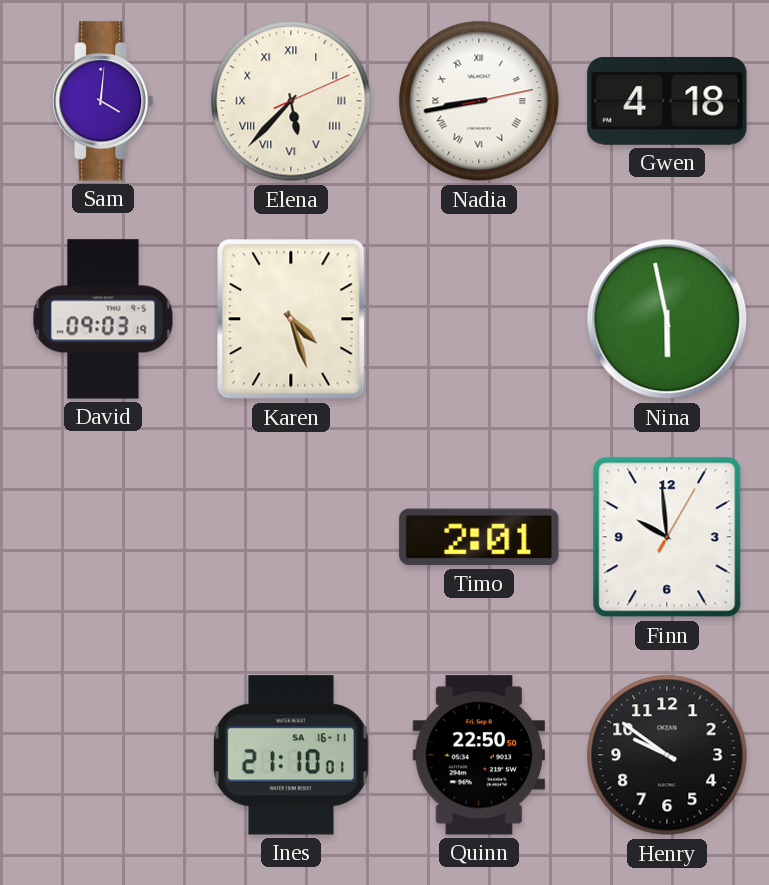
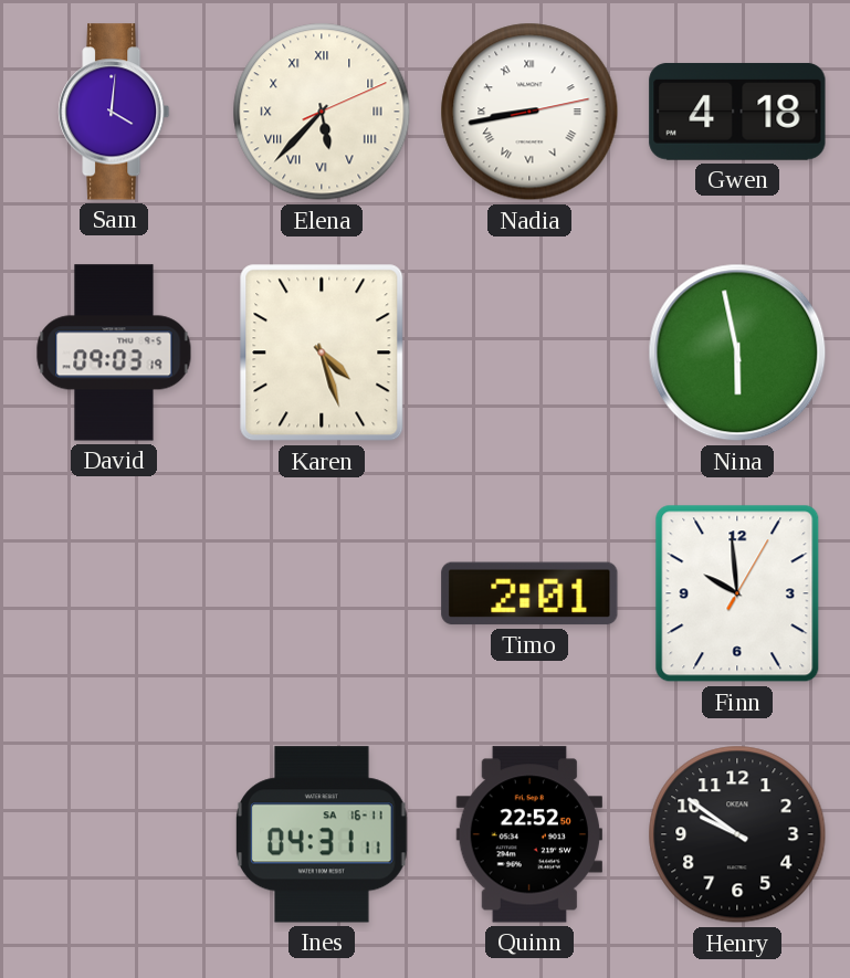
Ines: 21:10 -> 04:31 (322, 834)
Quinn: 22:50 -> 22:52 (528, 834)
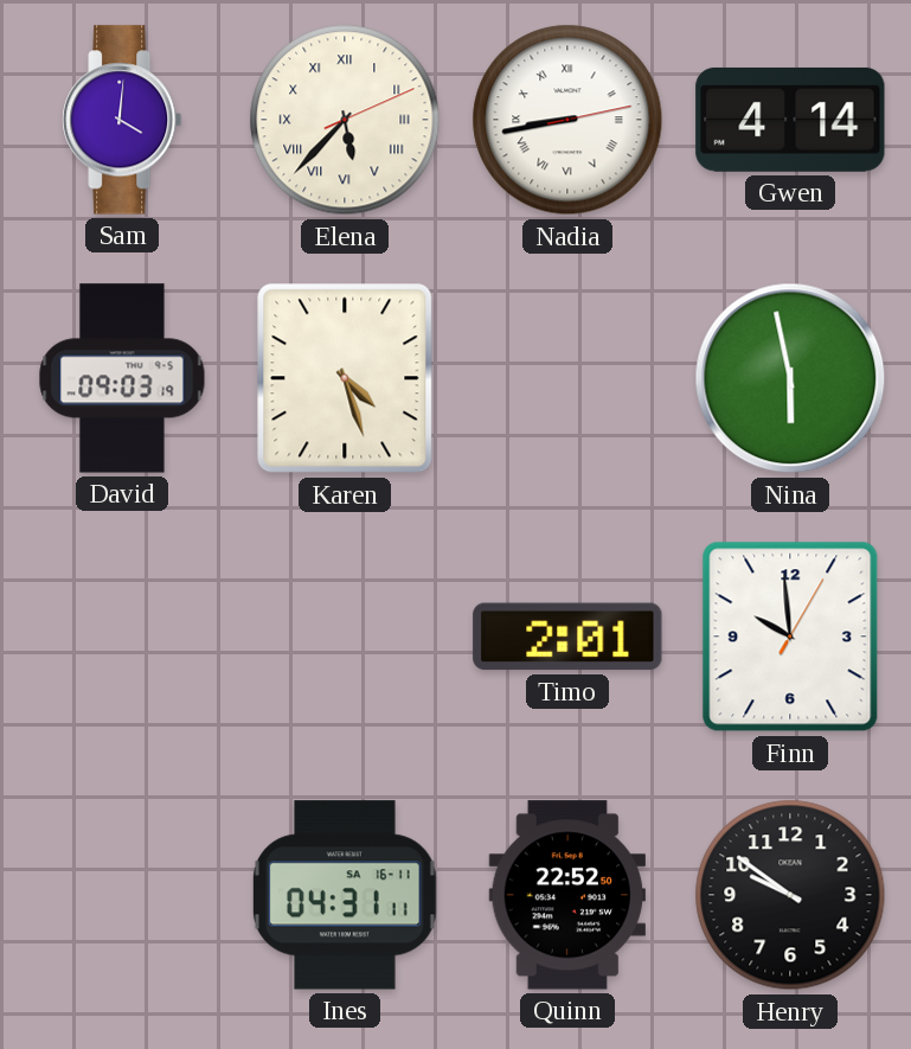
Gwen: 4:18 -> 4:14 (790, 120)
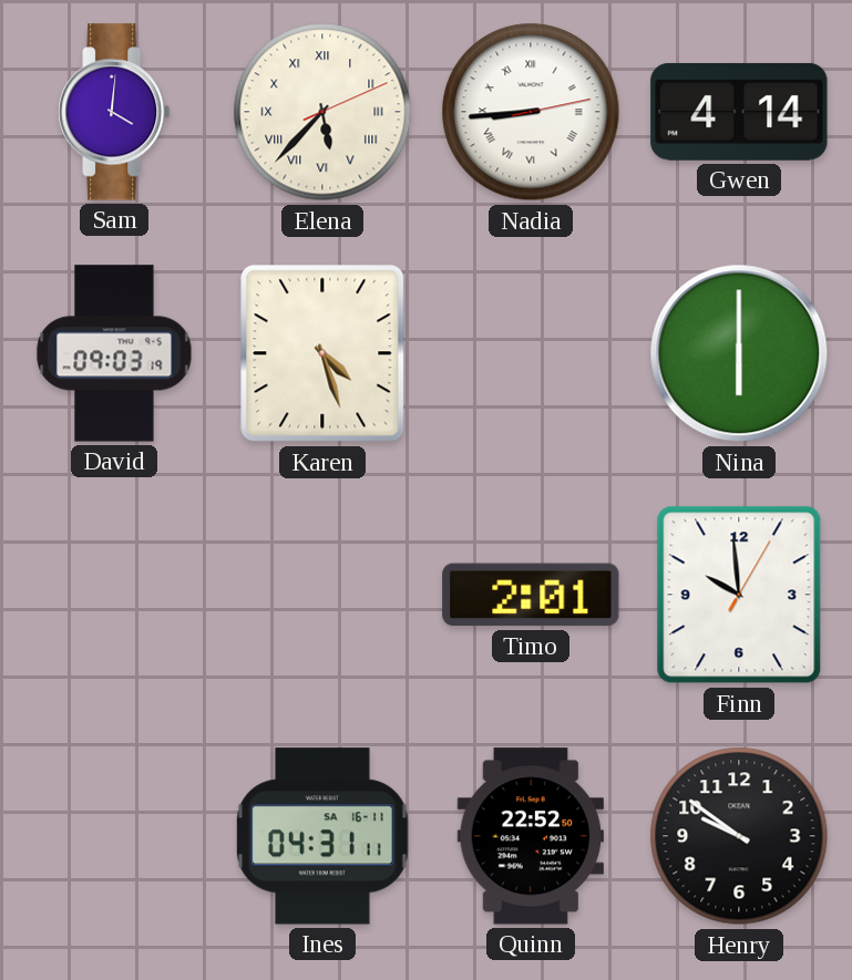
Nadia: 8:43 -> 8:44 (531, 112)
Nina: 5:58 -> 6:00 (739, 353)
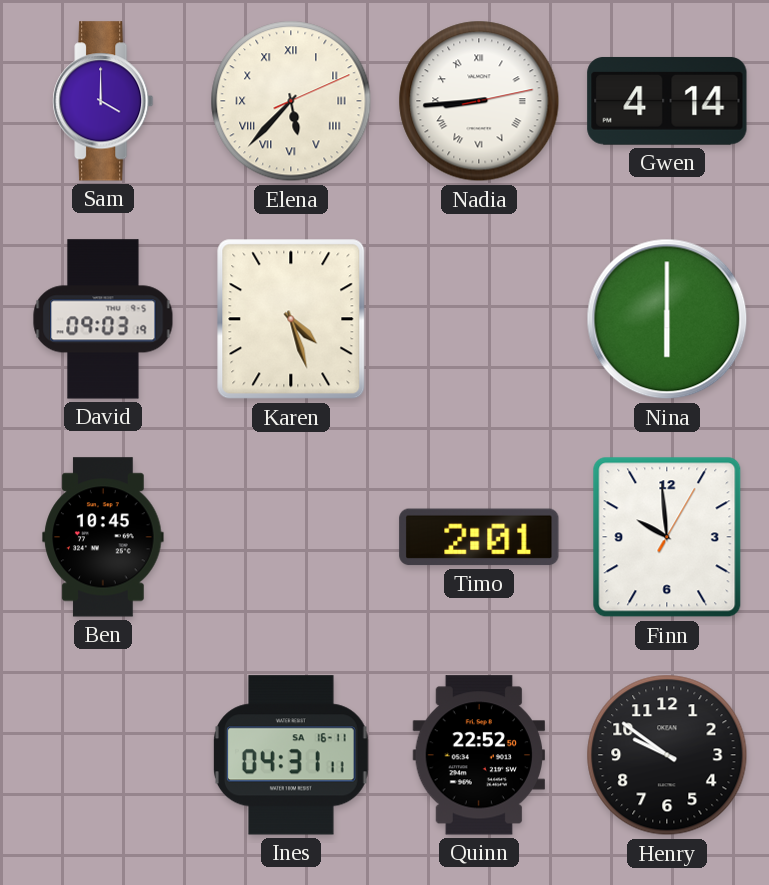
Sam: 4:01 -> 4:00 (103, 101)
Ben: none -> 10:45 (103, 537)
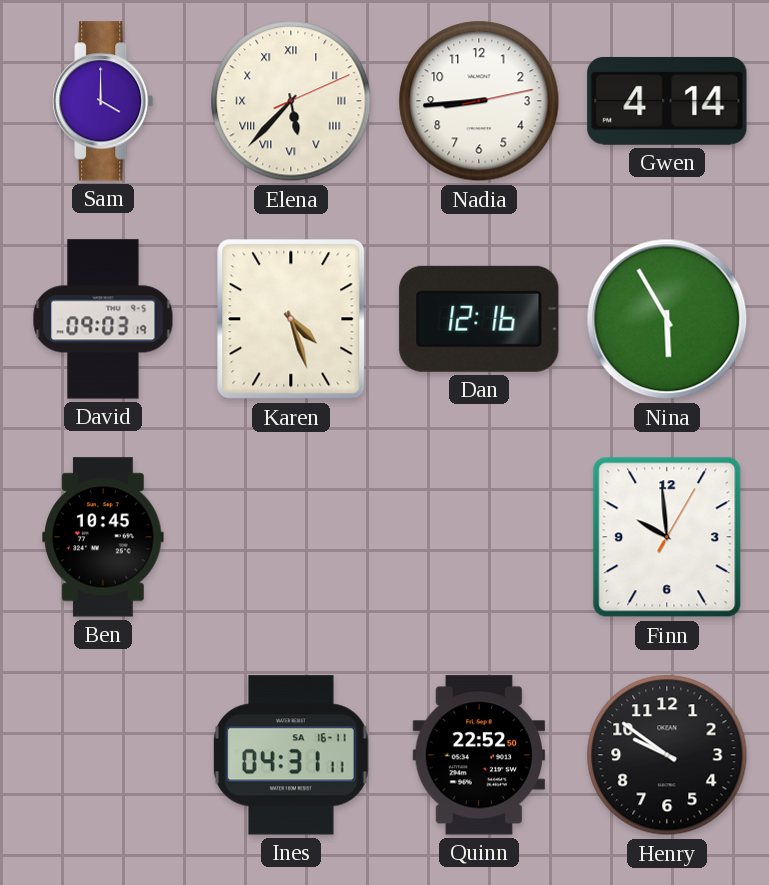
Nadia numerals: Roman -> Arabic (479, 101)
Dan: none -> 12:16 (479, 319)
Nina: 6:00 -> 5:55 (667, 319)
Timo: 2:01 -> none (479, 537)
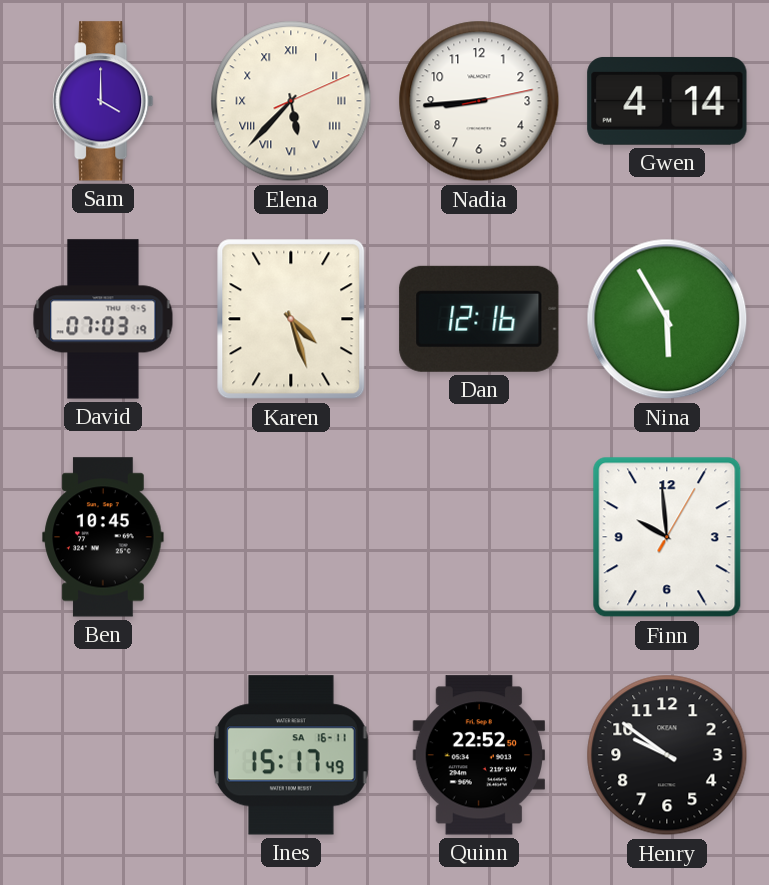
David: 09:03 -> 07:03 (103, 319)
Ines: 04:31 -> 15:17 (291, 755)
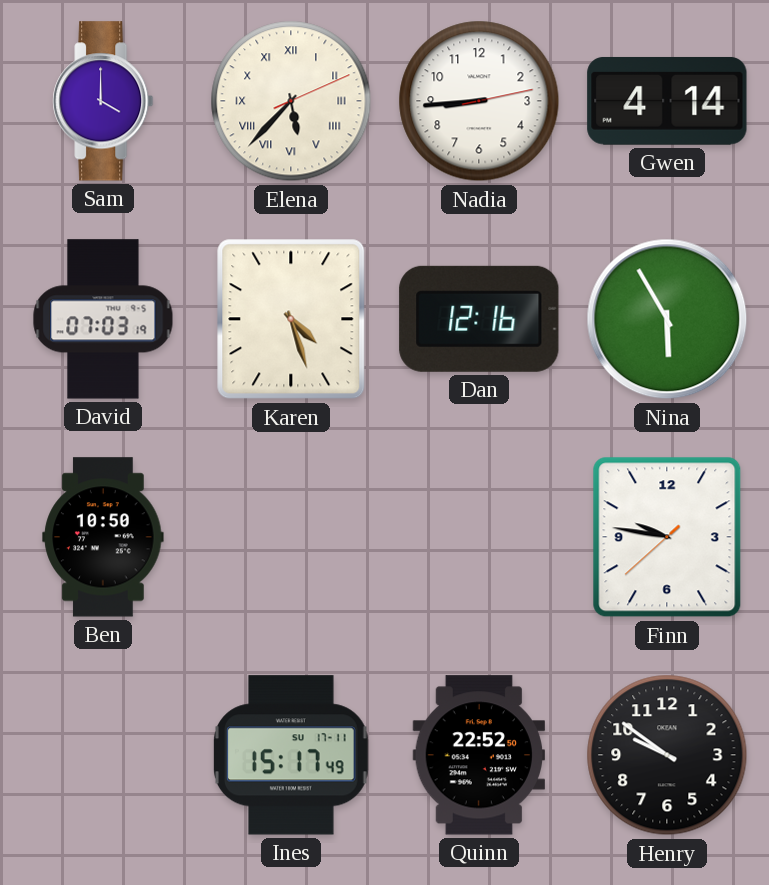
Ben: 10:45 -> 10:50 (103, 537)
Finn: 9:59 -> 9:46 (667, 537)
Ines date: SA 16-11 -> SU 17-11 (291, 755)
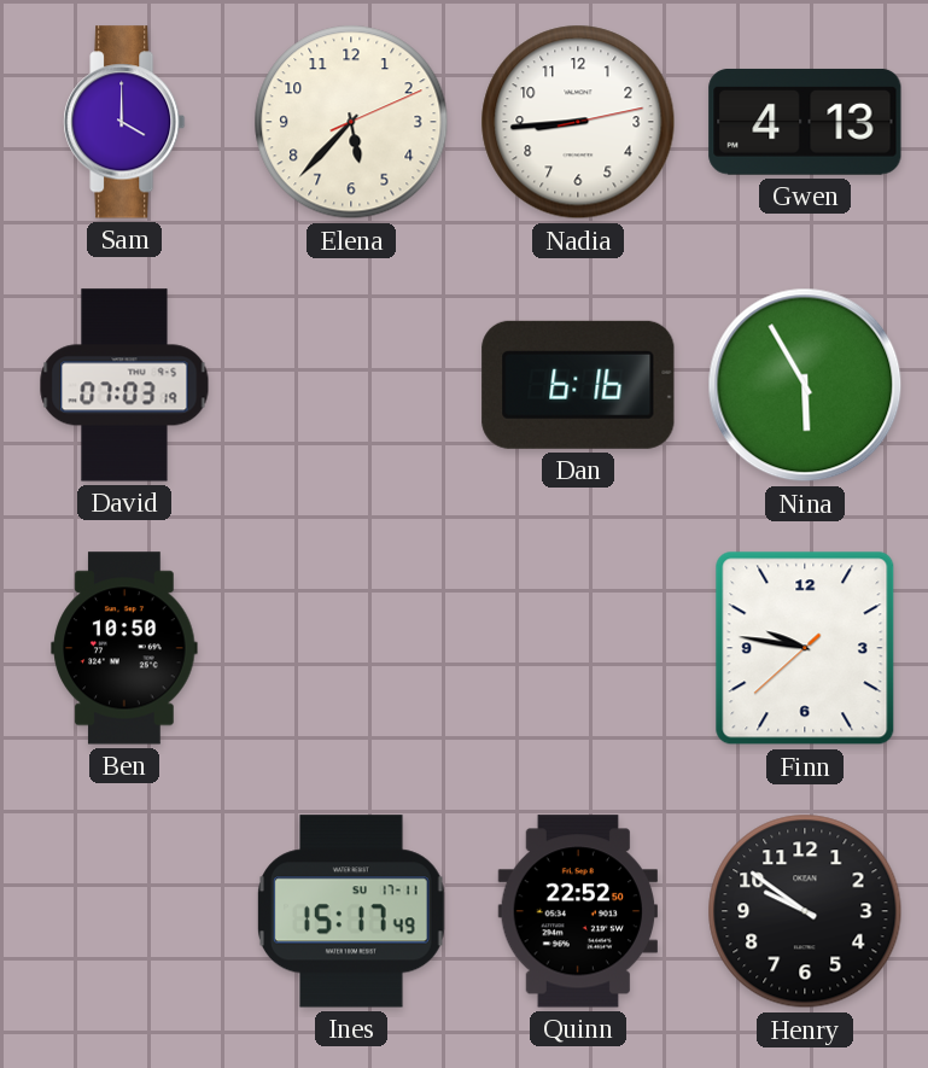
Elena numerals: Roman -> Arabic (351, 122)
Gwen: 4:14 -> 4:13 (805, 122)
Karen: 4:27 -> none (291, 319)
Dan: 12:16 -> 6:16 (578, 385)
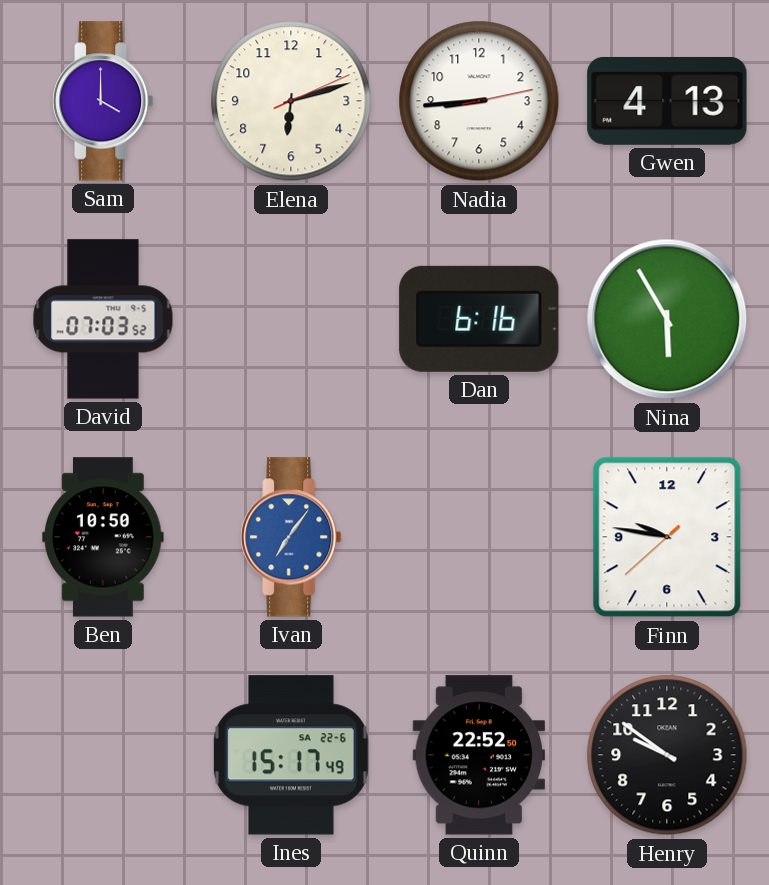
Elena: 5:37 -> 6:12 (291, 101)
David: 07:03:19 -> 07:03:52 (103, 319)
Ivan: none -> 7:06 (291, 537)
Ines date: SU 17-11 -> SA 22-6 (291, 755)
